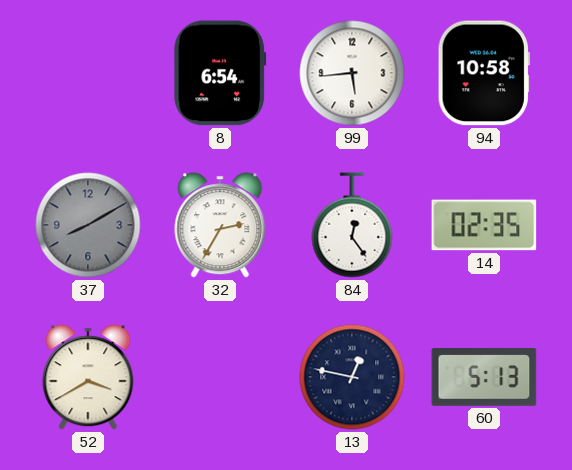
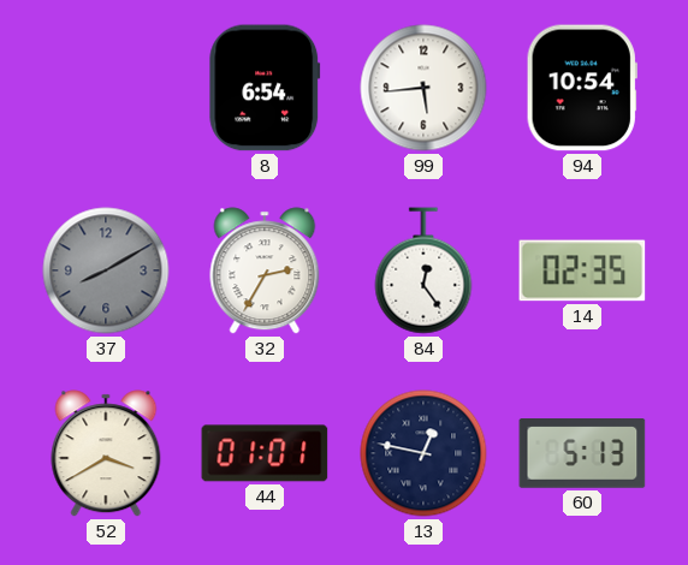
94: 10:58 -> 10:54 (582, 88)
44: none -> 01:01 (265, 453)
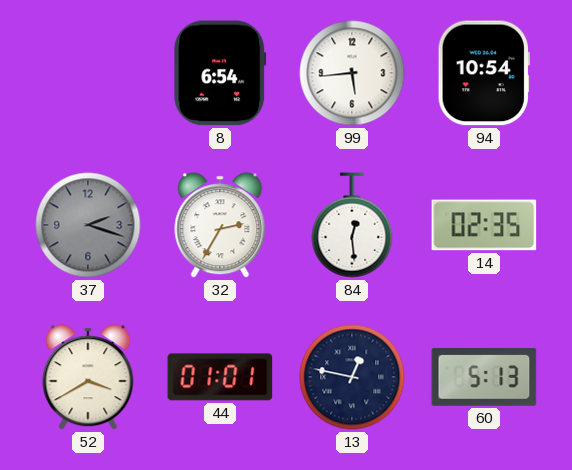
37: 8:10 -> 2:18 (88, 225)
84: 12:24 -> 12:29 (352, 225)
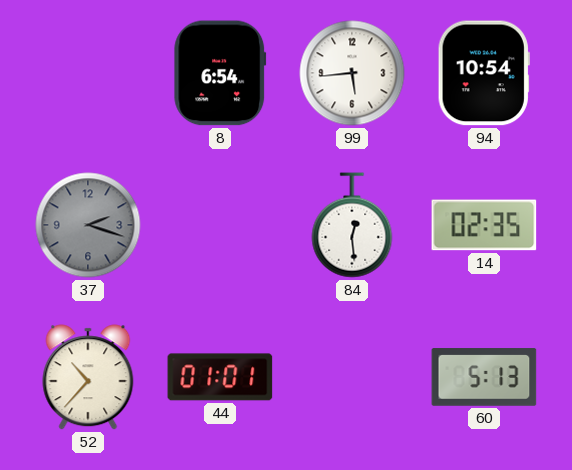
32: 2:35 -> none (220, 225)
52: 3:40 -> 10:37 (88, 377)
13: 12:47 -> none (352, 377)
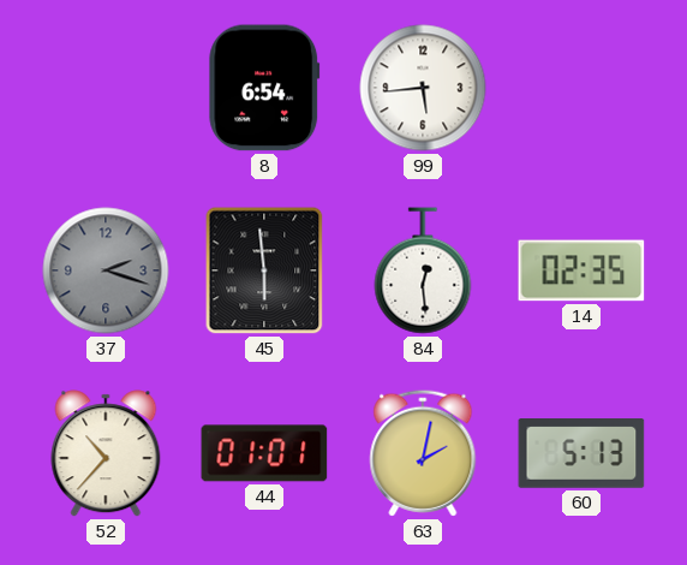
94: 10:54 -> none (484, 73)
45: none -> 5:59 (264, 270)
63: none -> 2:02 (423, 453)
